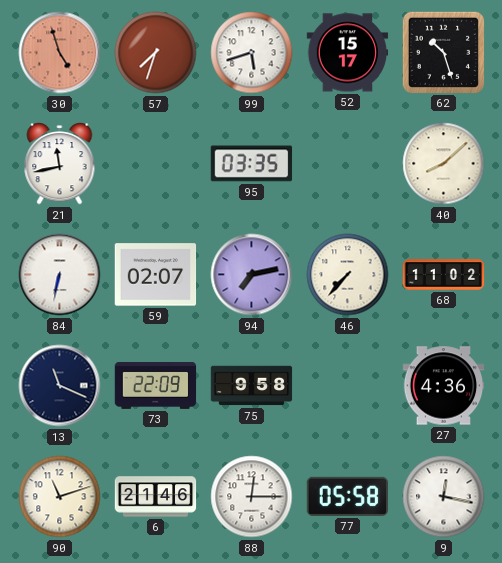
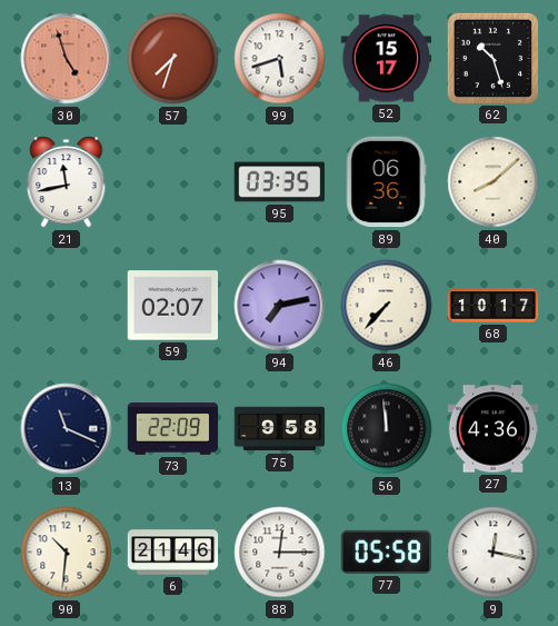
89: none -> 06:36 (387, 182)
84: 6:32 -> none (60, 275)
68: 11:02 -> 10:17 (494, 306)
56: none -> 11:59 (387, 429)
90: 11:12 -> 10:31 (67, 553)
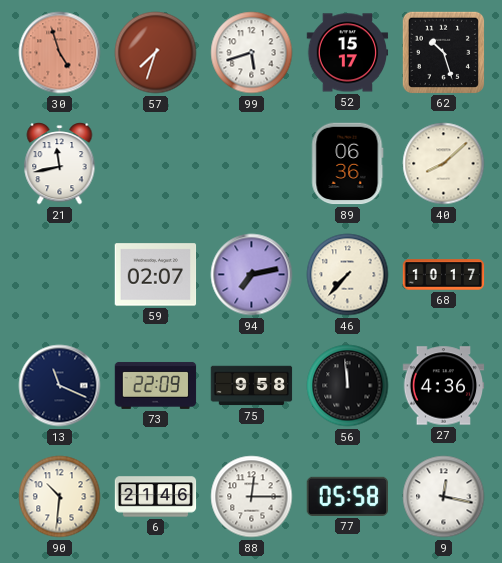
95: 03:35 -> none (280, 182)
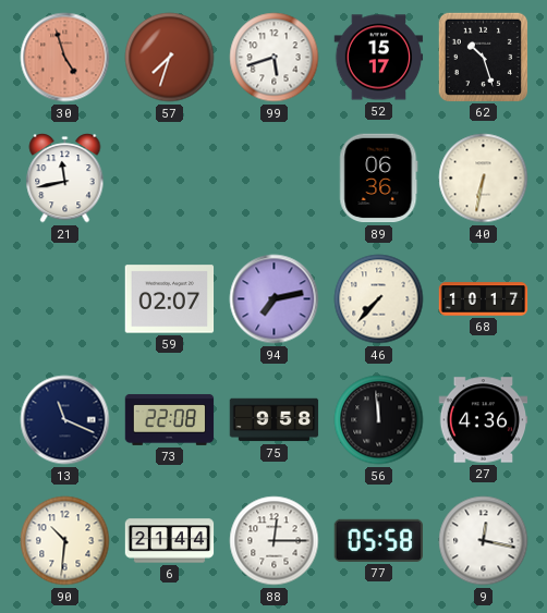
40: 8:08 -> 6:32 (484, 179)
73: 22:09 -> 22:08 (170, 419)
6: 21:46 -> 21:44 (170, 541)
